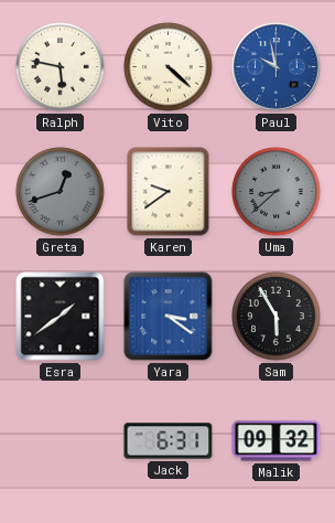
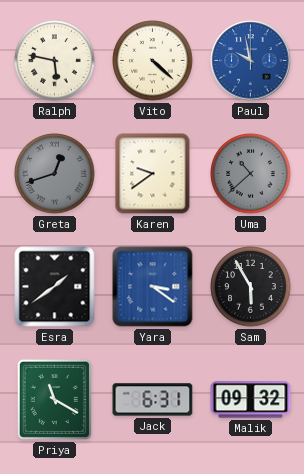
Uma: 8:38 -> 10:38 (251, 174)
Priya: none -> 11:20 (54, 399)
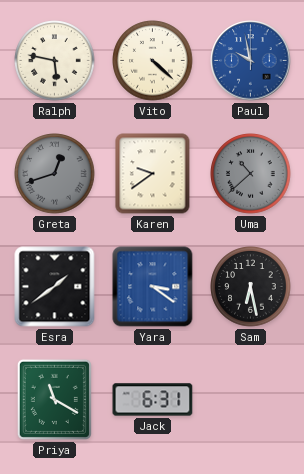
Sam: 5:55 -> 6:28 (251, 287)
Malik: 09:32 -> none (251, 400)
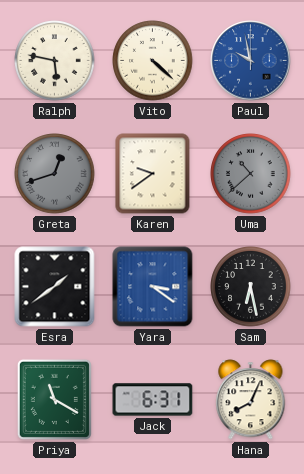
Hana: none -> 8:04 (251, 400)
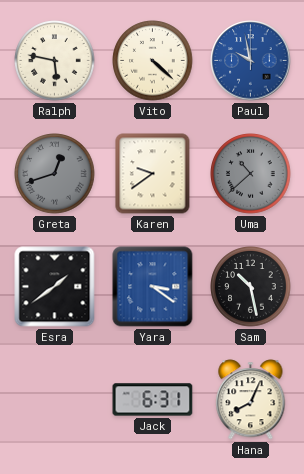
Sam: 6:28 -> 10:28 (251, 287)
Priya: 11:20 -> none (54, 399)
